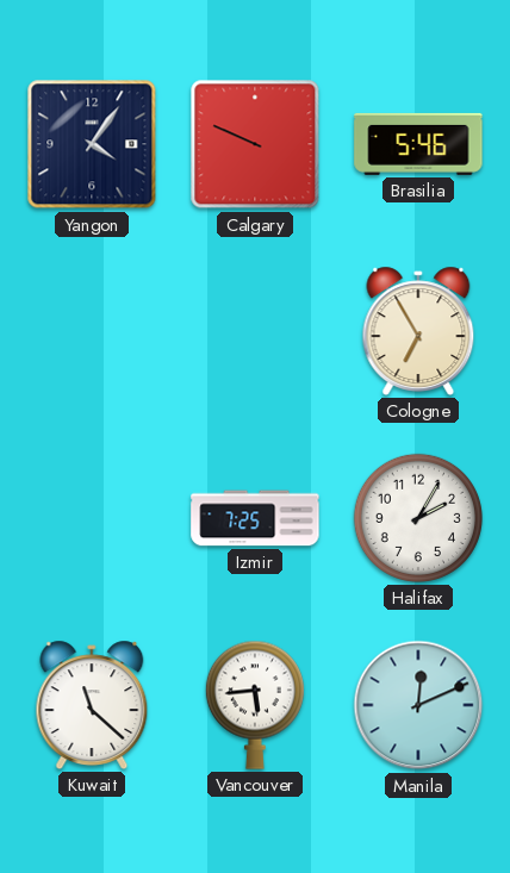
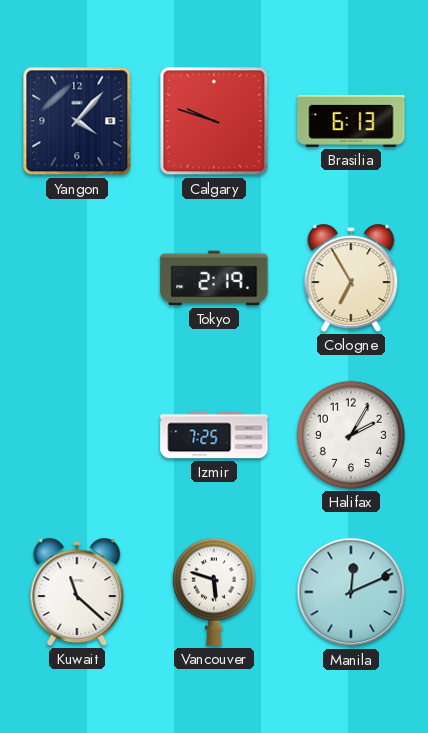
Yangon: 4:06 -> 4:07 (77, 121)
Calgary: 9:49 -> 9:48 (214, 121)
Brasilia: 5:46 -> 6:13 (351, 121)
Tokyo: none -> 2:19 (214, 278)
Vancouver: 5:44 -> 5:48 (214, 592)
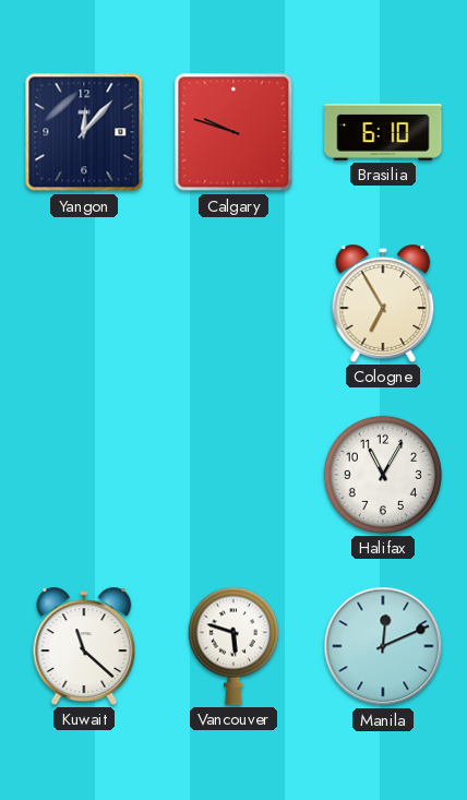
Yangon: 4:07 -> 12:07 (84, 132)
Brasilia: 6:13 -> 6:10 (383, 132)
Tokyo: 2:19 -> none (214, 278)
Izmir: 7:25 -> none (214, 435)
Halifax: 2:05 -> 11:05 (383, 475)
